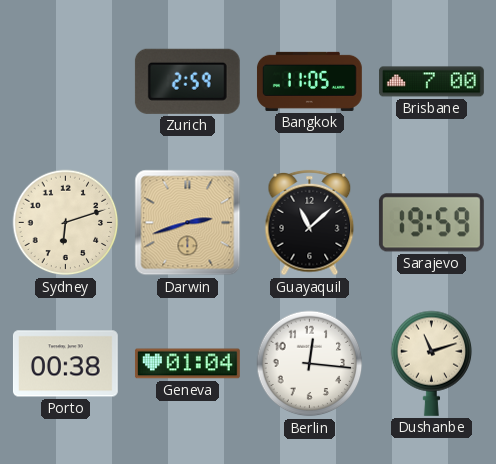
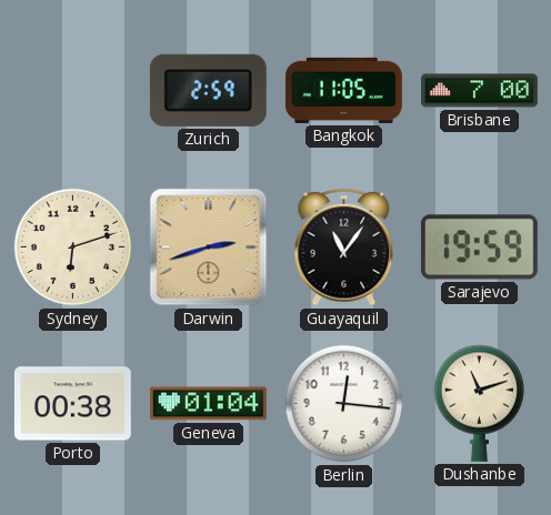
Guayaquil: 11:08 -> 11:06 (344, 248)
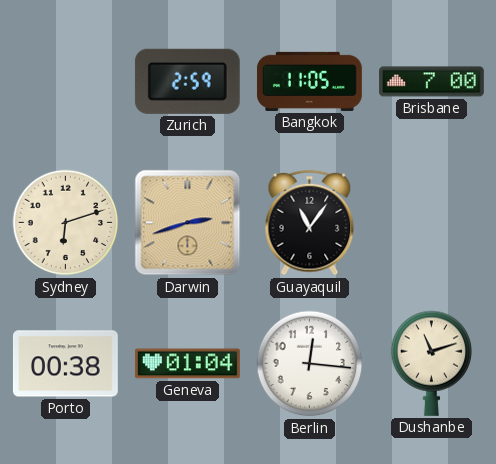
Sarajevo: 19:59 -> none (479, 248)
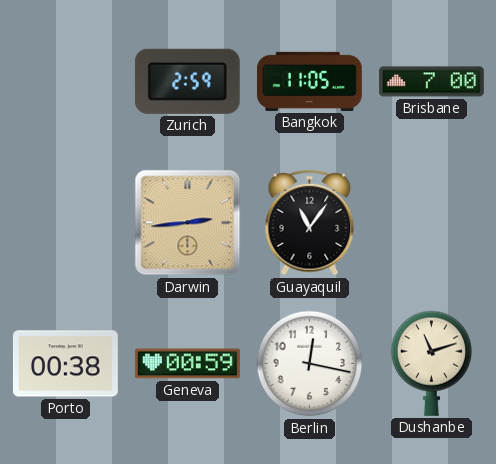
Sydney: 6:12 -> none (66, 223)
Darwin: 2:42 -> 2:44 (188, 223)
Geneva: 01:04 -> 00:59 (187, 364)
Berlin: 12:16 -> 12:17 (310, 364)
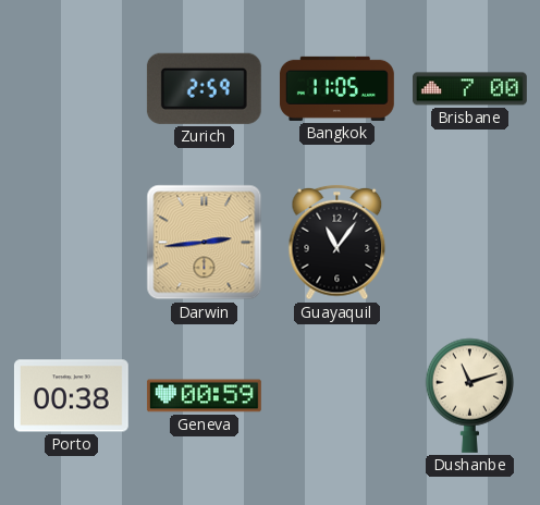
Berlin: 12:17 -> none (310, 364)
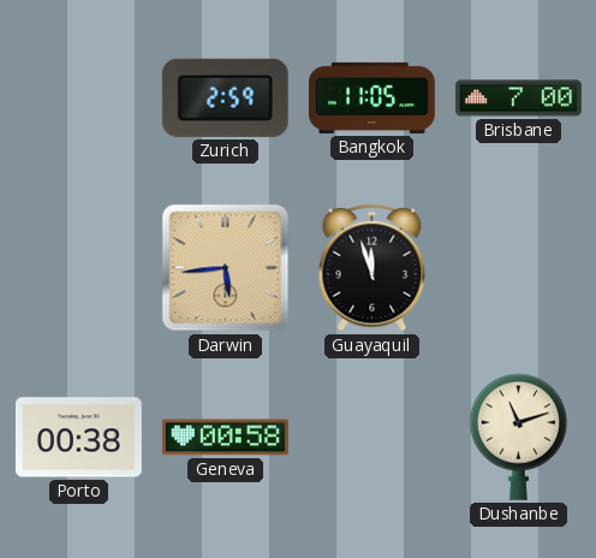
Darwin: 2:44 -> 5:44 (226, 268)
Guayaquil: 11:06 -> 11:57 (372, 268)
Geneva: 00:59 -> 00:58 (225, 438)
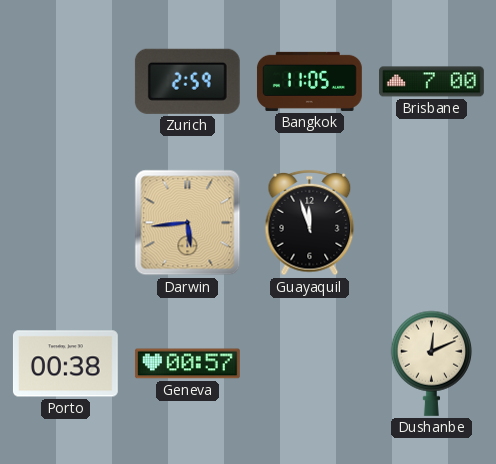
Geneva: 00:58 -> 00:57 (187, 364)
Dushanbe: 11:12 -> 12:11 (432, 363)
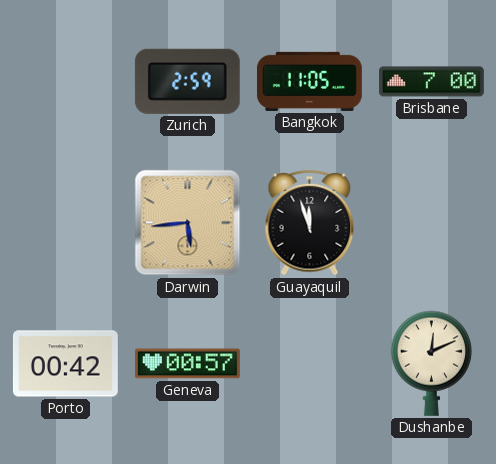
Porto: 00:38 -> 00:42 (65, 364)
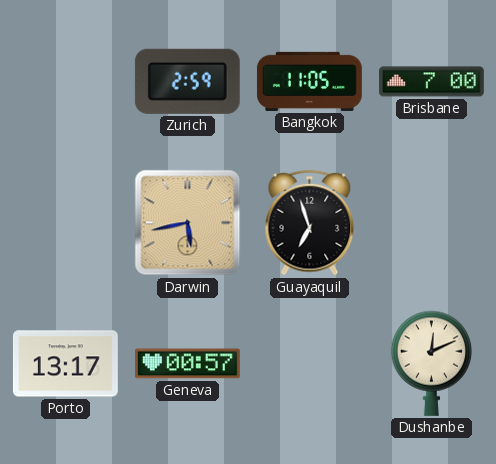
Darwin: 5:44 -> 5:43 (188, 223)
Guayaquil: 11:57 -> 6:57 (310, 223)
Porto: 00:42 -> 13:17 (65, 364)
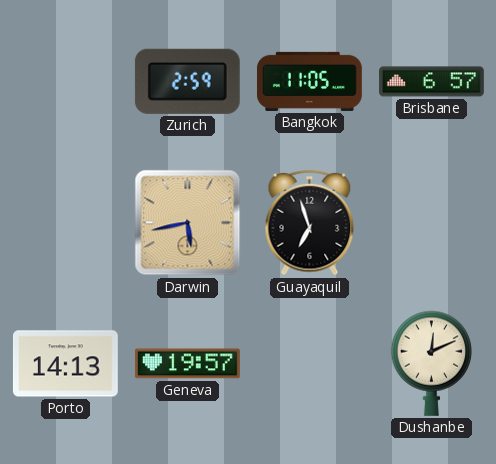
Brisbane: 7:00 -> 6:57 (432, 82)
Porto: 13:17 -> 14:13 (65, 364)
Geneva: 00:57 -> 19:57 (187, 364)
